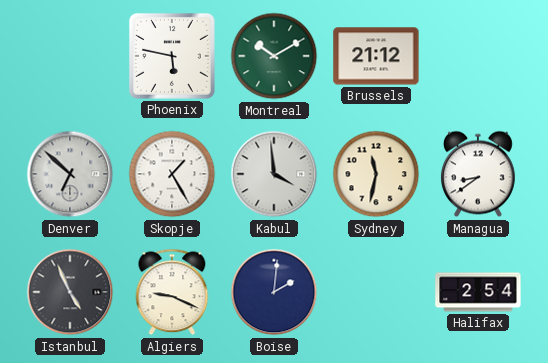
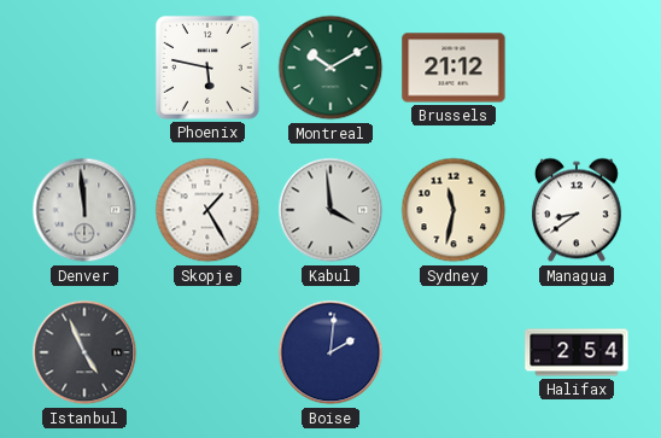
Denver: 6:52 -> 11:59 (84, 210)
Algiers: 9:19 -> none (172, 292)
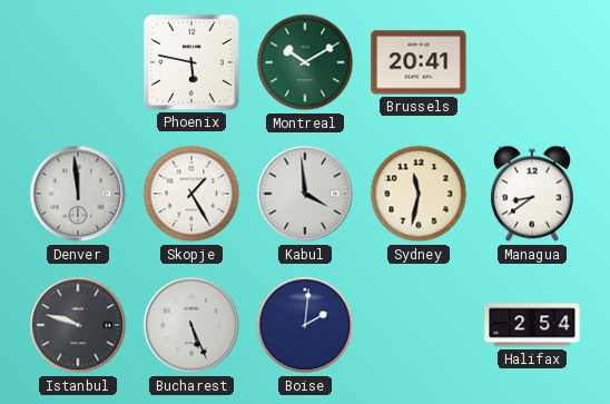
Brussels: 21:12 -> 20:41 (419, 62)
Istanbul: 4:56 -> 9:48 (78, 325)
Bucharest: none -> 5:26 (191, 325)
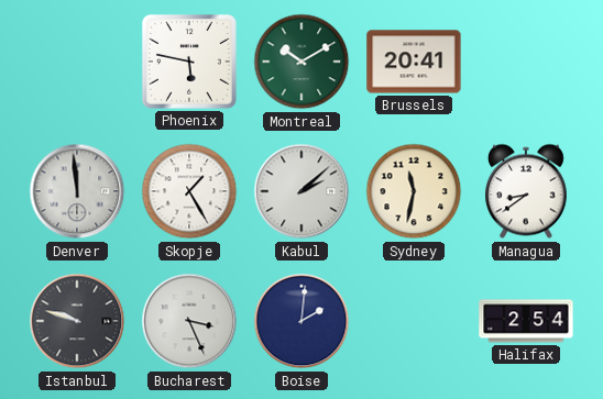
Kabul: 3:59 -> 2:08 (301, 191)
Bucharest: 5:26 -> 3:26 (189, 321)
